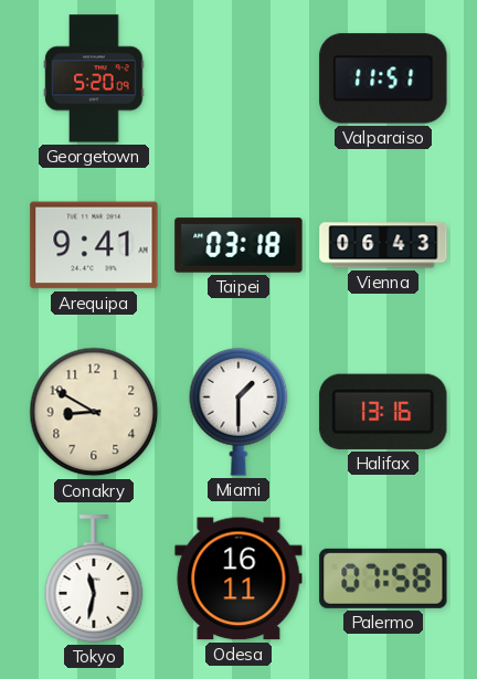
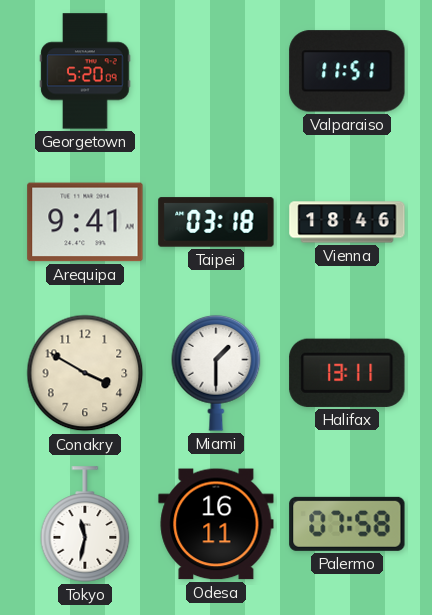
Vienna: 06:43 -> 18:46 (347, 222)
Conakry: 8:50 -> 3:50 (85, 373)
Halifax: 13:16 -> 13:11 (347, 373)
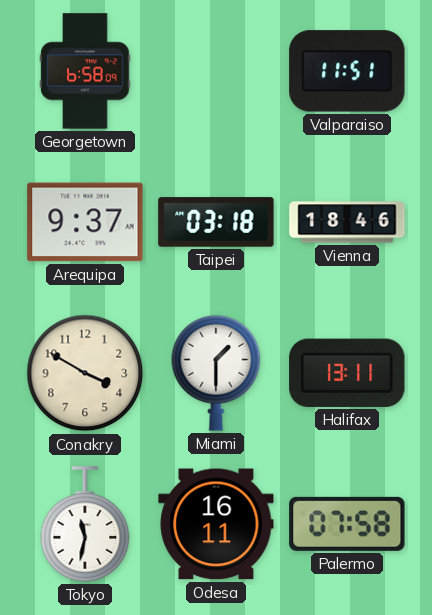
Georgetown: 5:20 -> 6:58 (85, 71)
Arequipa: 9:41 -> 9:37 (85, 222)
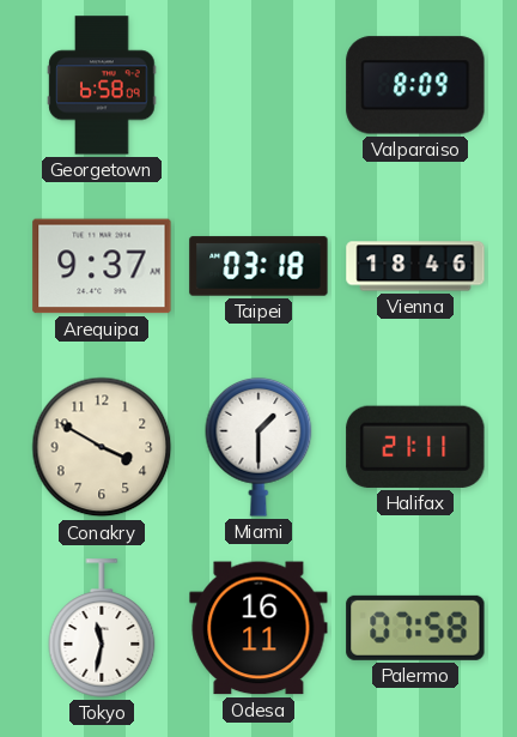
Valparaiso: 11:51 -> 8:09 (415, 85)
Halifax: 13:11 -> 21:11 (415, 447)
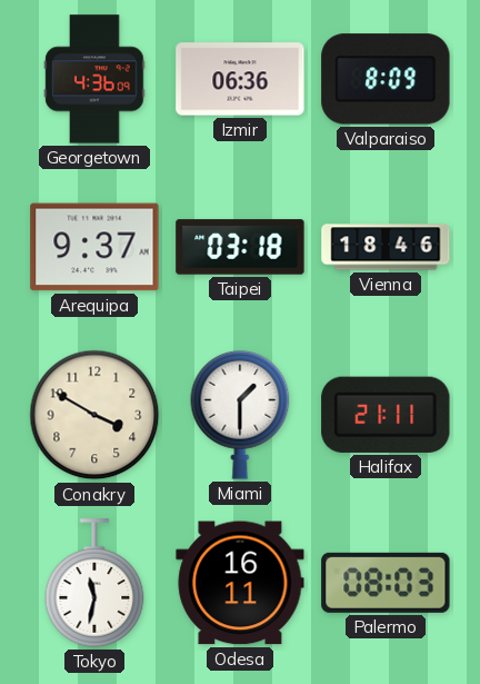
Georgetown: 6:58 -> 4:36 (94, 79)
Izmir: none -> 06:36 (240, 79)
Palermo: 07:58 -> 08:03 (386, 583)
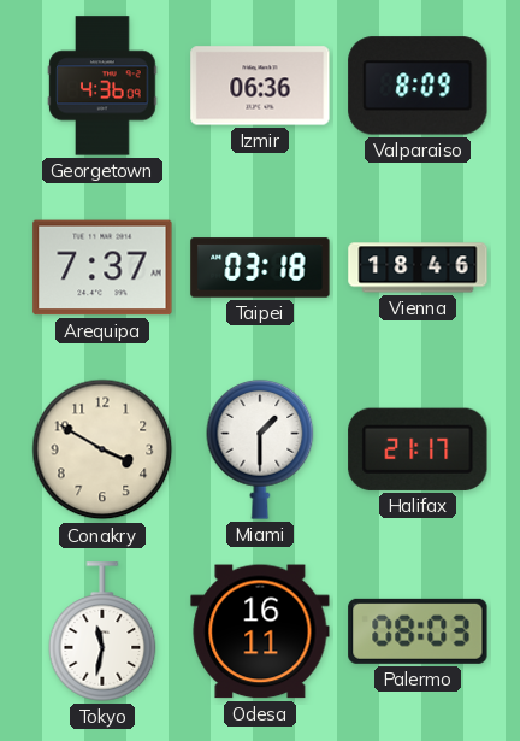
Arequipa: 9:37 -> 7:37 (102, 267)
Halifax: 21:11 -> 21:17 (418, 449)
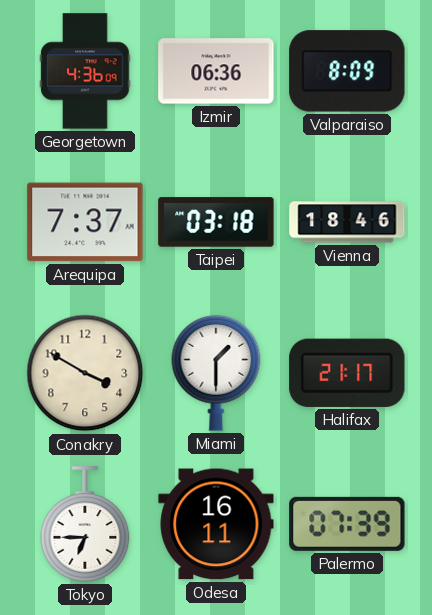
Tokyo: 11:32 -> 6:45 (85, 524)
Palermo: 08:03 -> 07:39 (347, 524)
